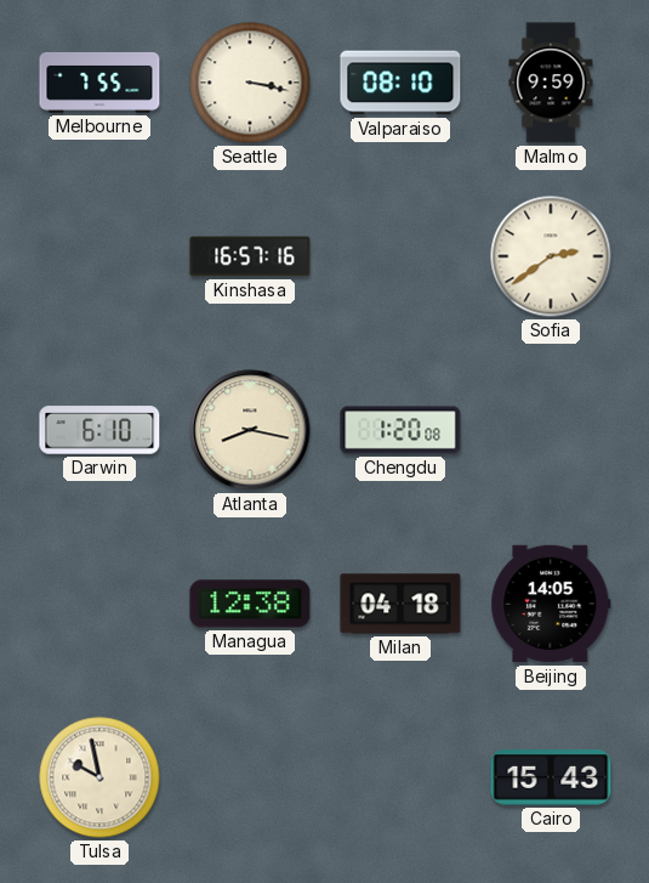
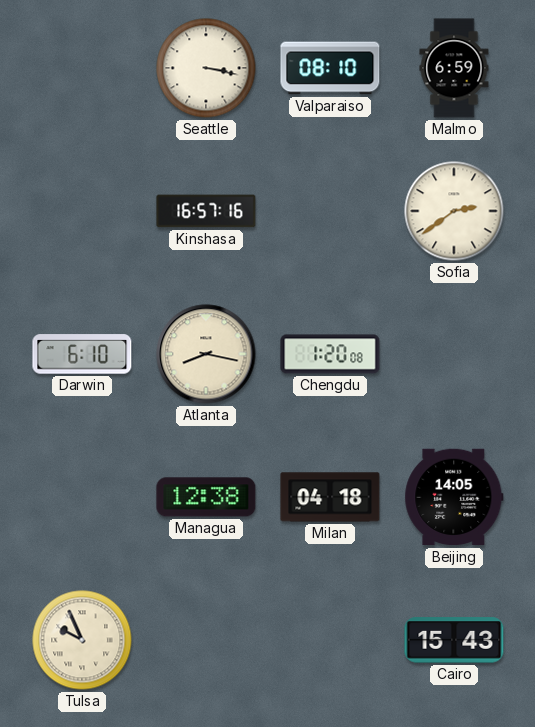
Melbourne: 7:55 -> none (99, 83)
Malmo: 9:59 -> 6:59 (454, 68)
Tulsa: 9:58 -> 9:56 (82, 640)
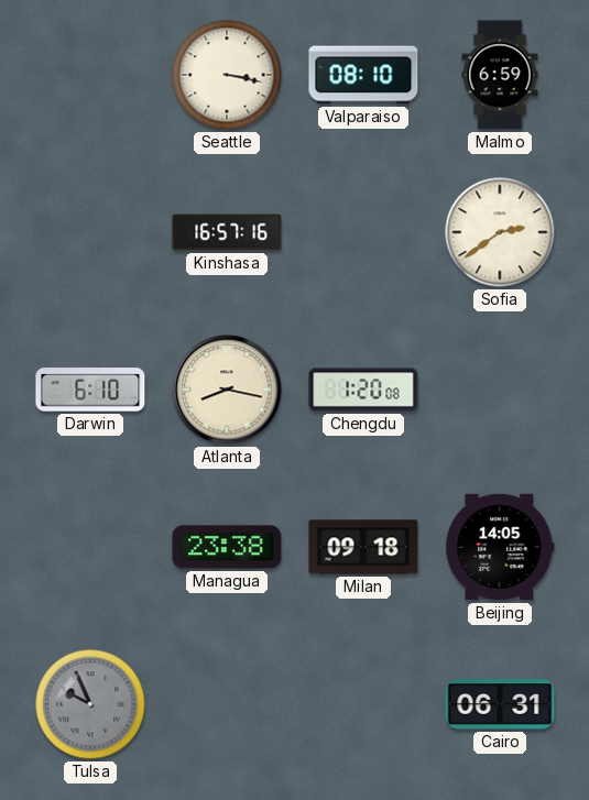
Managua: 12:38 -> 23:38 (227, 547)
Milan: 04:18 -> 09:18 (363, 547)
Tulsa dial: cream -> grey (90, 704)
Cairo: 15:43 -> 06:31 (500, 704)
